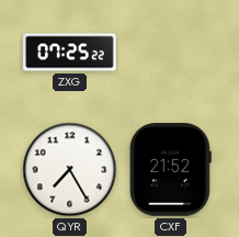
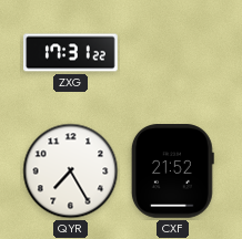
ZXG: 07:25 -> 17:31 (71, 53)
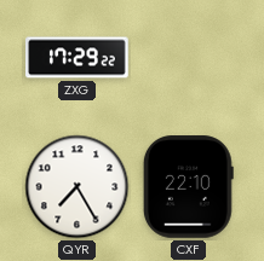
ZXG: 17:31 -> 17:29 (78, 58)
CXF: 21:52 -> 22:10 (188, 187)
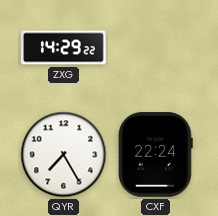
ZXG: 17:29 -> 14:29 (64, 48)
CXF: 22:10 -> 22:24 (155, 155)
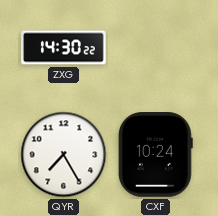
ZXG: 14:29 -> 14:30 (64, 48)
CXF: 22:24 -> 10:24 (155, 155)
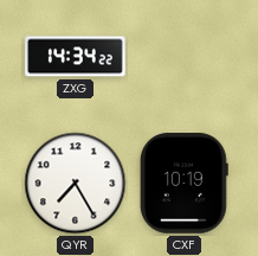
ZXG: 14:30 -> 14:34 (76, 57)
CXF: 10:24 -> 10:19 (183, 184)
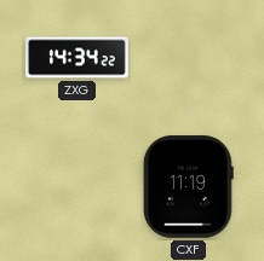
QYR: 7:25 -> none (76, 184)
CXF: 10:19 -> 11:19 (188, 187)
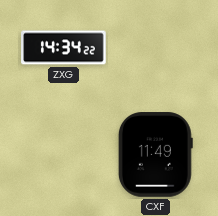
CXF: 11:19 -> 11:49 (155, 155)
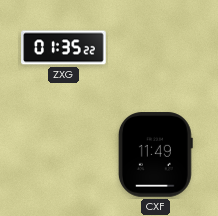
ZXG: 14:34 -> 01:35 (64, 48)
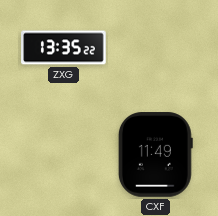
ZXG: 01:35 -> 13:35 (64, 48)
